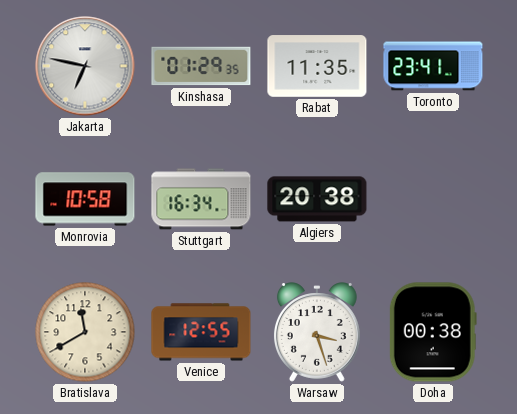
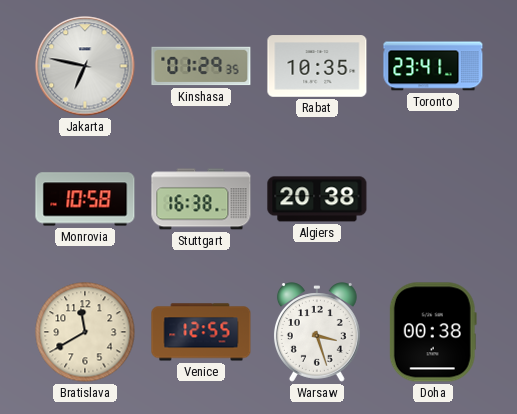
Rabat: 11:35 -> 10:35 (317, 66)
Stuttgart: 16:34 -> 16:38 (201, 199)
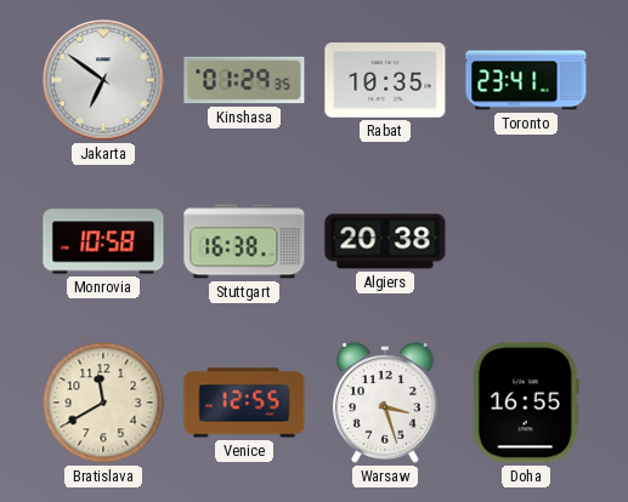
Jakarta: 6:47 -> 6:51 (103, 80)
Doha: 00:38 -> 16:55 (526, 403)
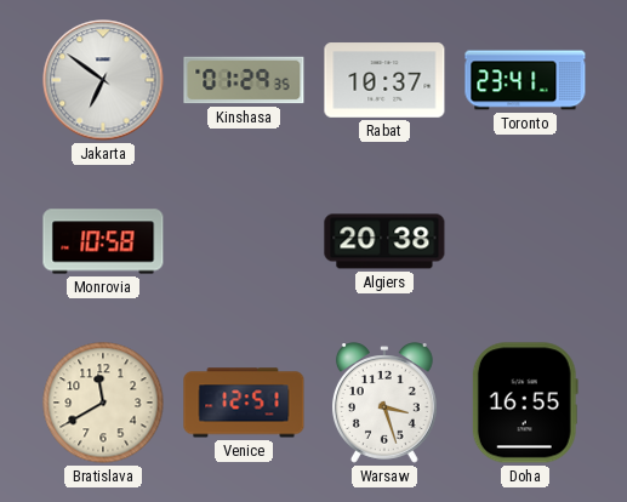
Rabat: 10:35 -> 10:37 (384, 80)
Stuttgart: 16:38 -> none (244, 241)
Venice: 12:55 -> 12:51 (244, 403)
